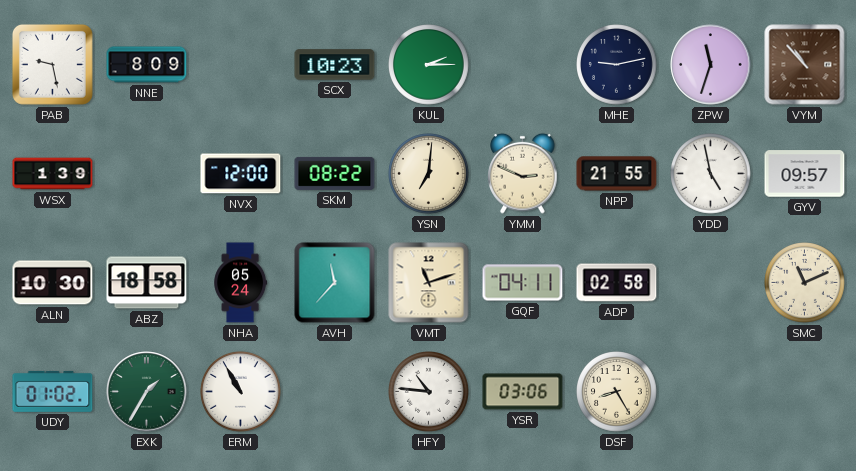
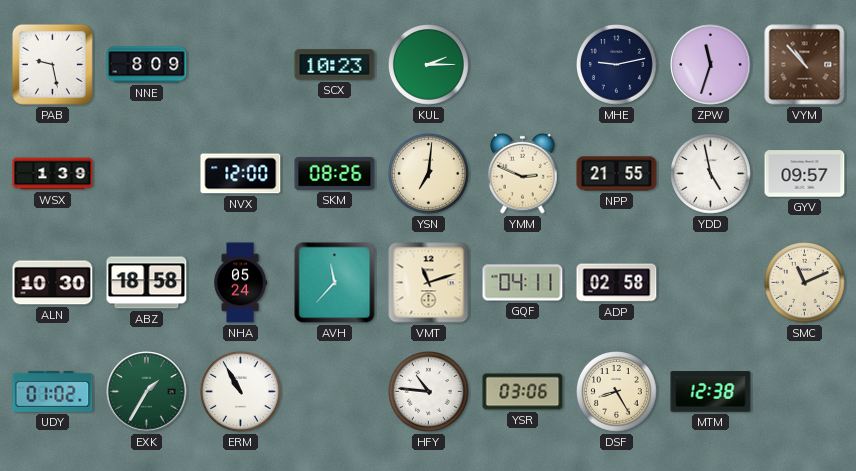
SKM: 08:22 -> 08:26 (335, 173)
MTM: none -> 12:38 (711, 392)
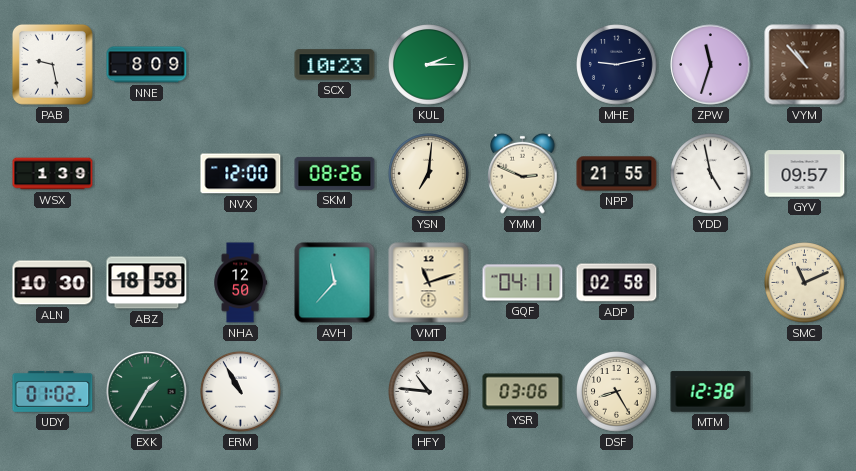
NHA: 05:24 -> 12:50 (241, 283)
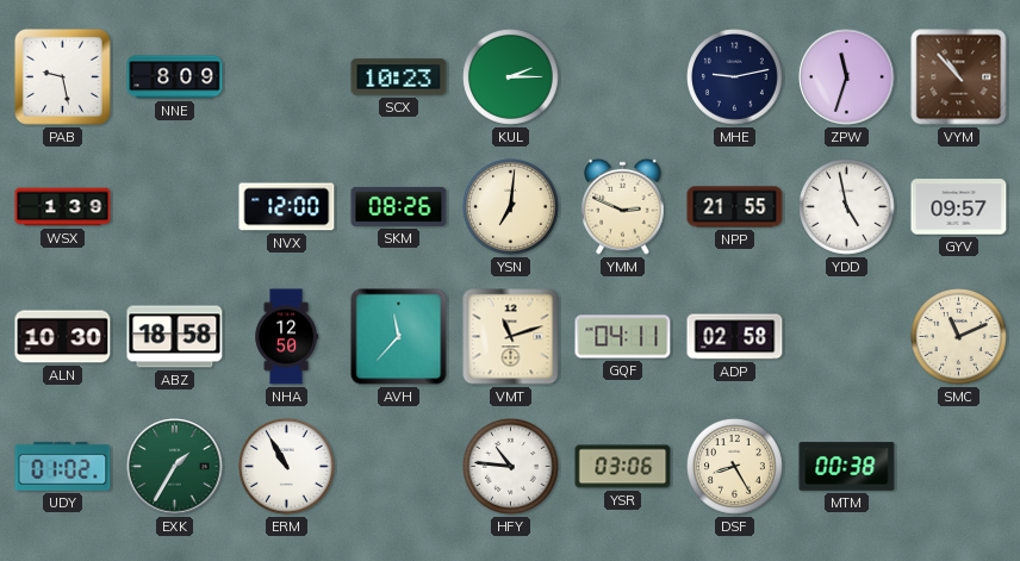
MTM: 12:38 -> 00:38 (847, 467)
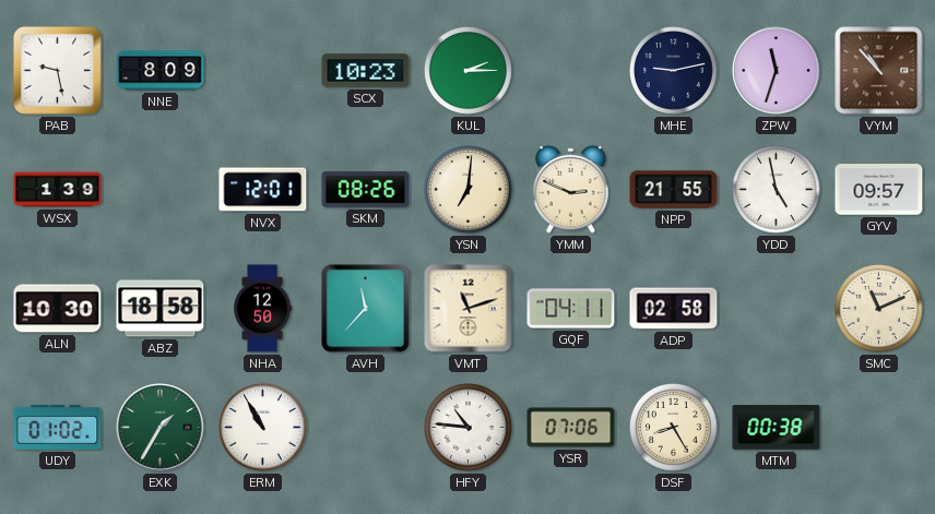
NVX: 12:00 -> 12:01 (263, 190)
YSR: 03:06 -> 07:06 (571, 428)
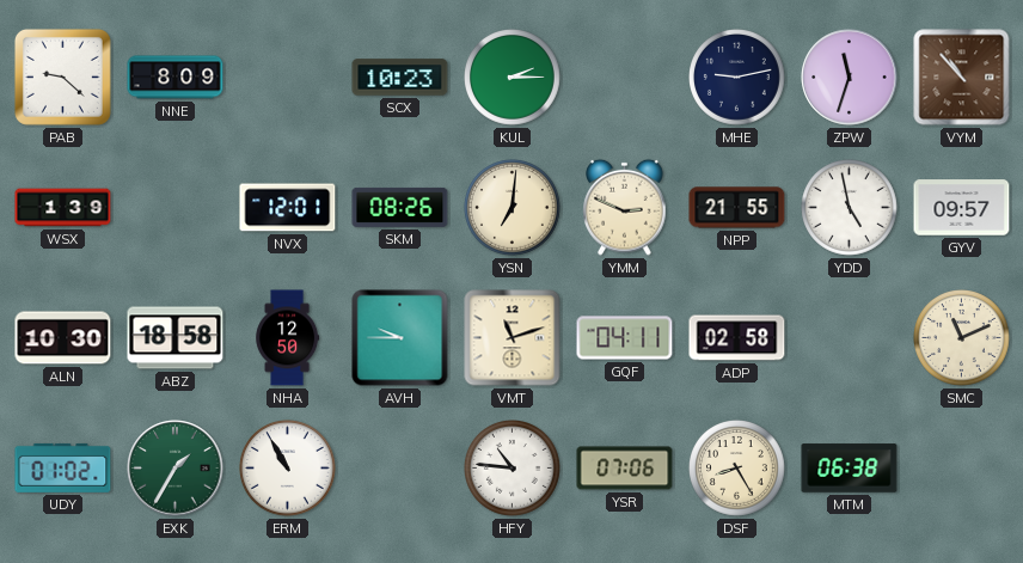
PAB: 9:28 -> 9:22 (62, 77)
AVH: 11:37 -> 9:45 (400, 338)
MTM: 00:38 -> 06:38 (850, 469)
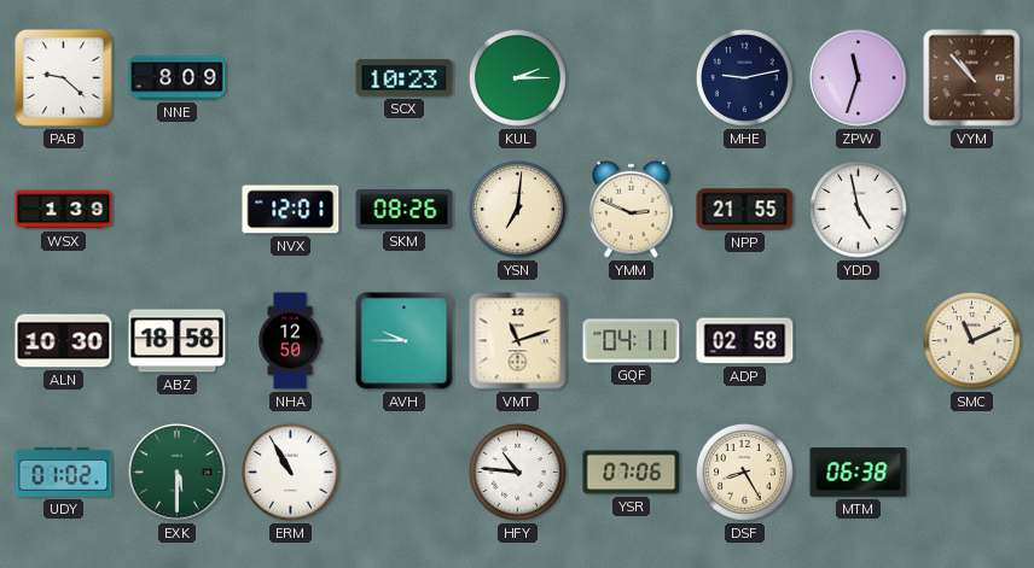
GYV: 09:57 -> none (962, 208)
EXK: 1:35 -> 5:30 (178, 473)
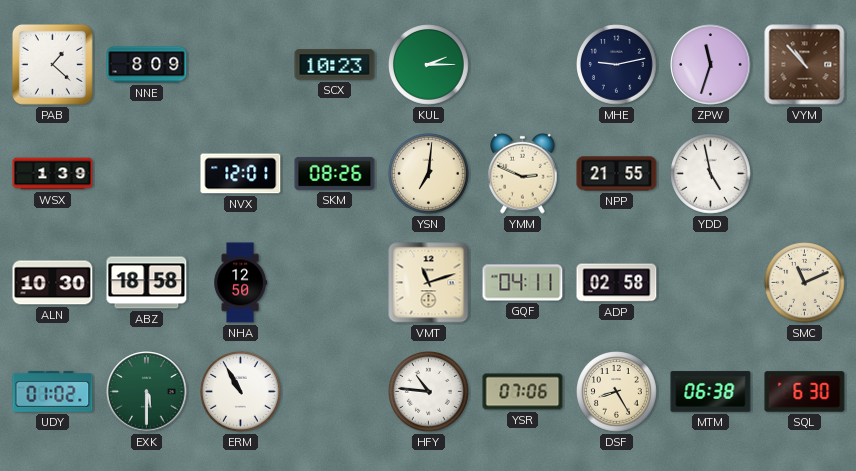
PAB: 9:22 -> 1:22 (52, 64)
AVH: 9:45 -> none (405, 341)
SQL: none -> 6:30 (805, 392)
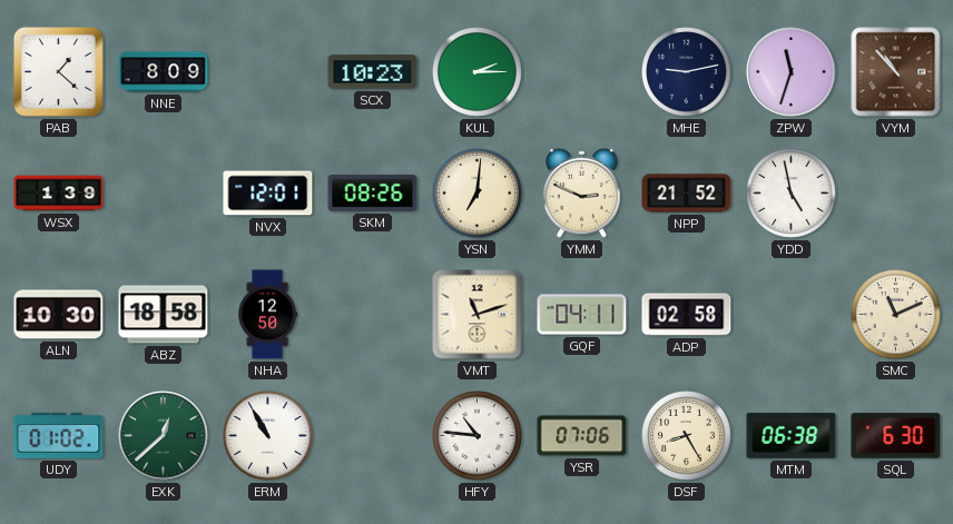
NPP: 21:55 -> 21:52 (687, 194)
EXK: 5:30 -> 12:38 (164, 436)
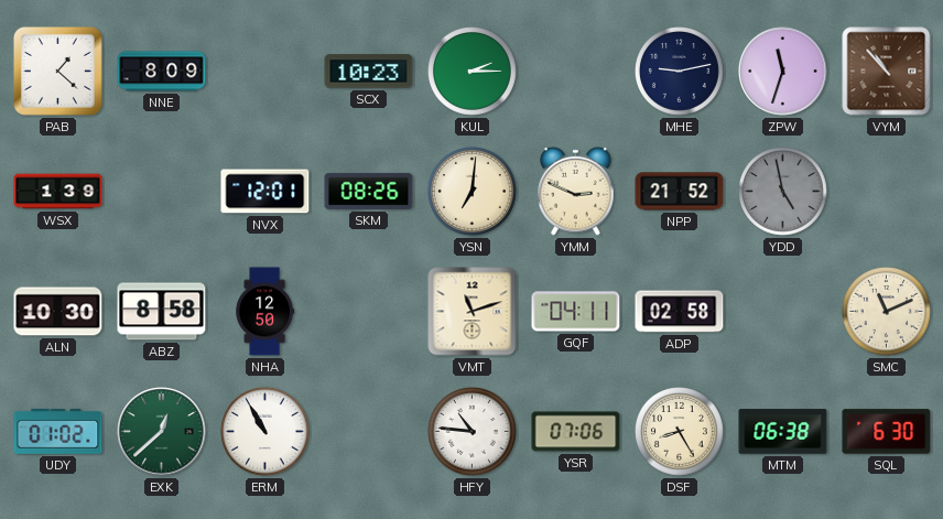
YDD dial: white -> grey (783, 192)
ABZ: 18:58 -> 8:58 (162, 312)
